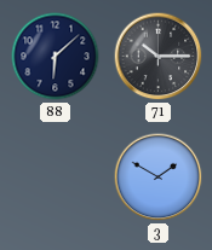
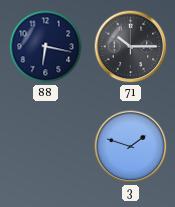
88: 6:08 -> 6:17 (46, 47)
3: 1:50 -> 1:48 (131, 147)
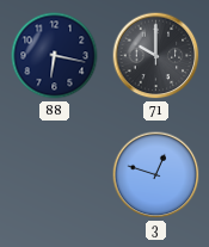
71: 10:15 -> 10:00 (156, 56)
3: 1:48 -> 12:48 (156, 175)
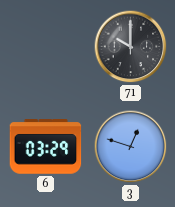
88: 6:17 -> none (55, 56)
6: none -> 03:29 (46, 147)
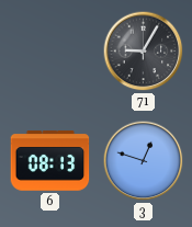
71: 10:00 -> 9:05 (144, 52)
6: 03:29 -> 08:13 (50, 161)
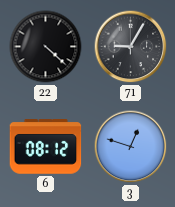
22: none -> 4:22 (46, 47)
6: 08:13 -> 08:12 (46, 147)
